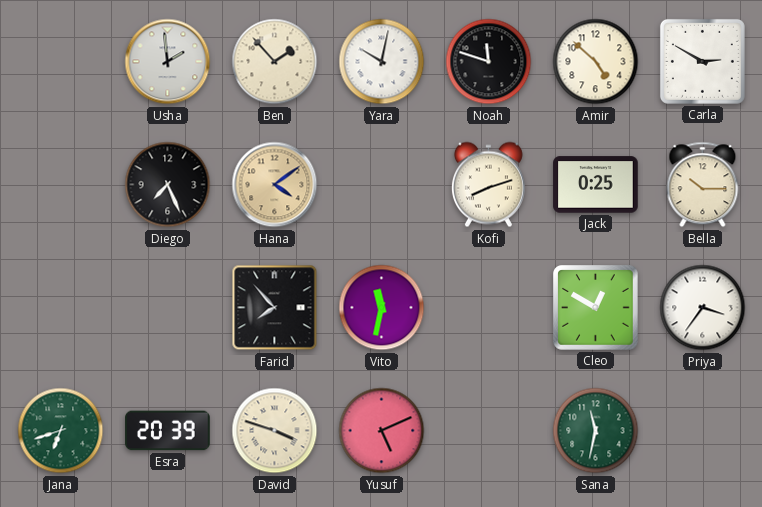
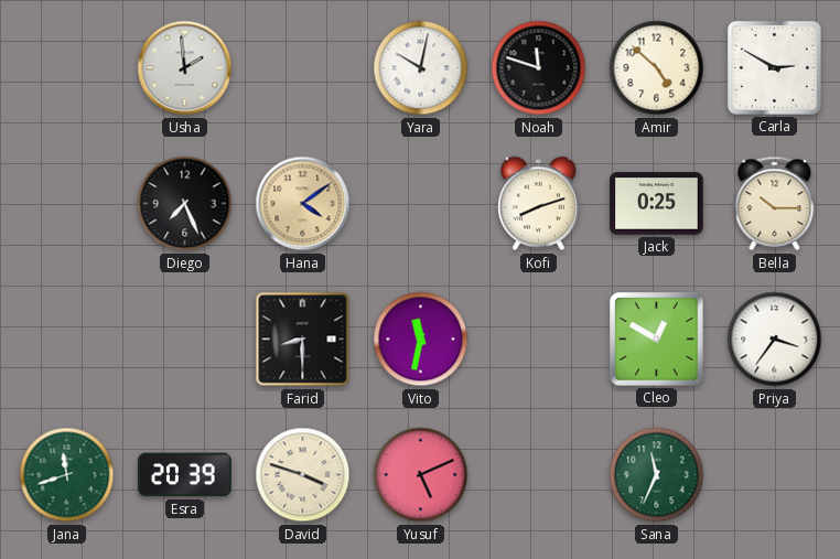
Ben: 1:53 -> none (275, 62)
Farid: 7:53 -> 8:30 (303, 340)
Jana: 6:42 -> 11:42 (67, 475)
Sana: 11:32 -> 11:34 (657, 475)
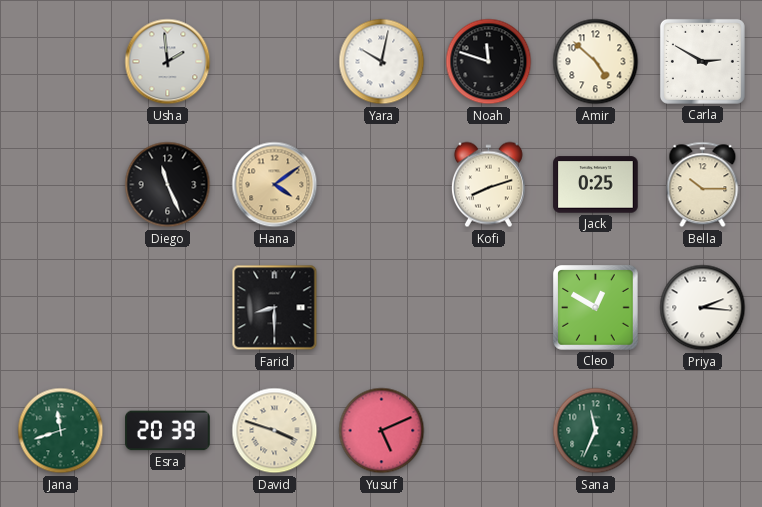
Diego: 7:26 -> 11:26 (168, 185)
Vito: 11:32 -> none (421, 340)
Priya: 3:36 -> 2:16 (703, 308)
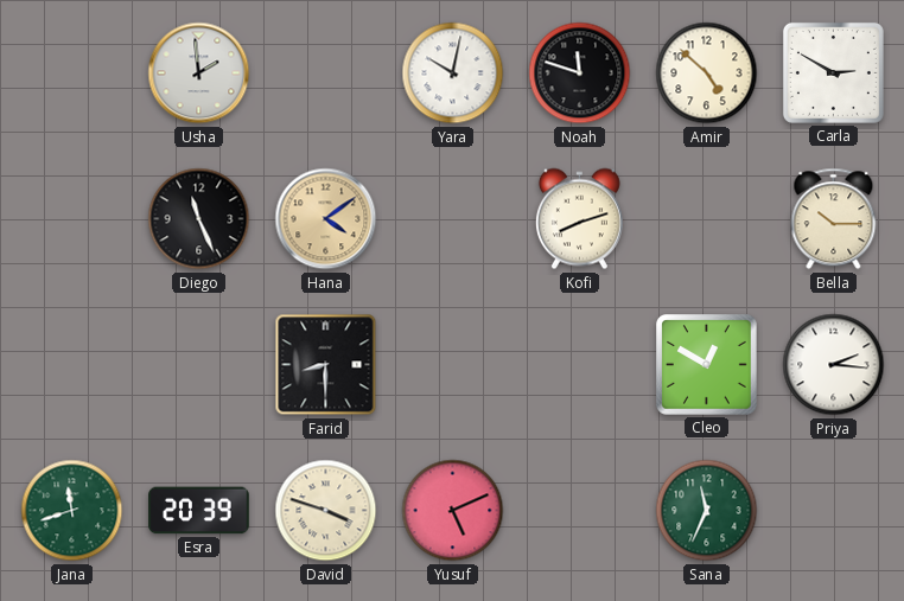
Jack: 0:25 -> none (596, 185)
